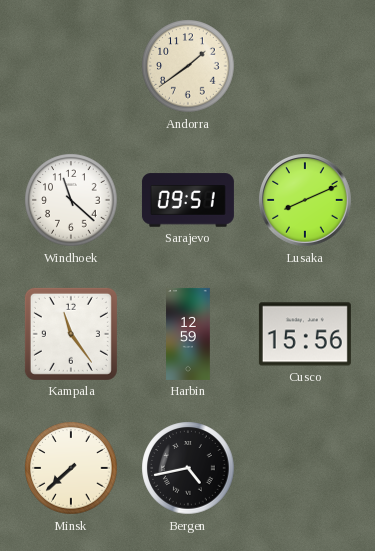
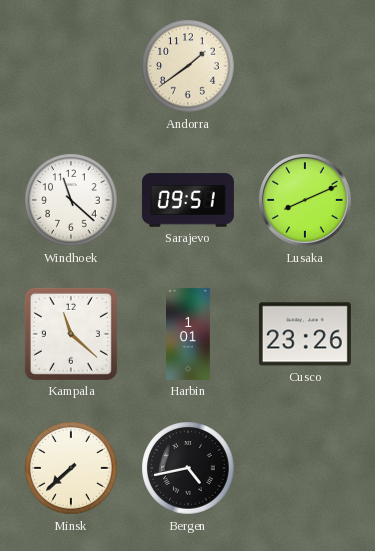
Kampala: 11:24 -> 11:22 (71, 334)
Harbin: 12:59 -> 1:01 (188, 334)
Cusco: 15:56 -> 23:26 (305, 334)
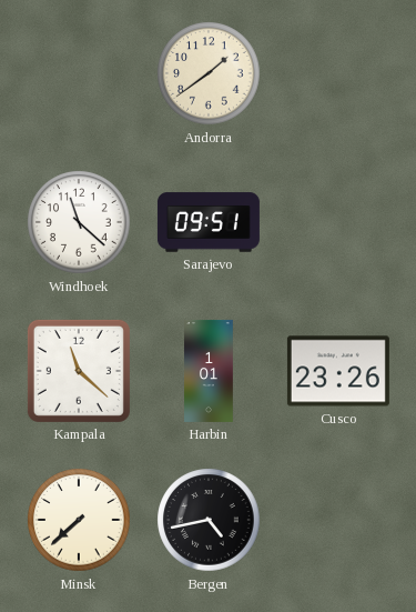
Lusaka: 8:11 -> none (306, 201)
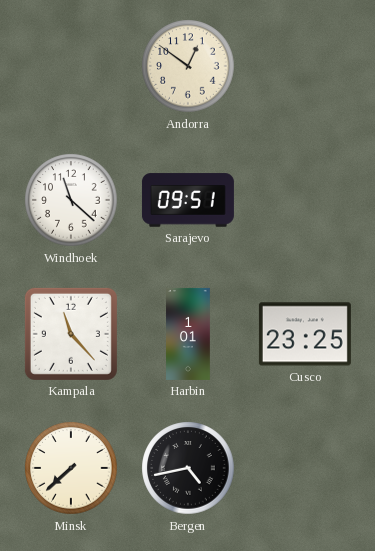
Andorra: 1:39 -> 12:51 (188, 66)
Kampala: 11:22 -> 11:23 (71, 334)
Cusco: 23:26 -> 23:25 (305, 334)
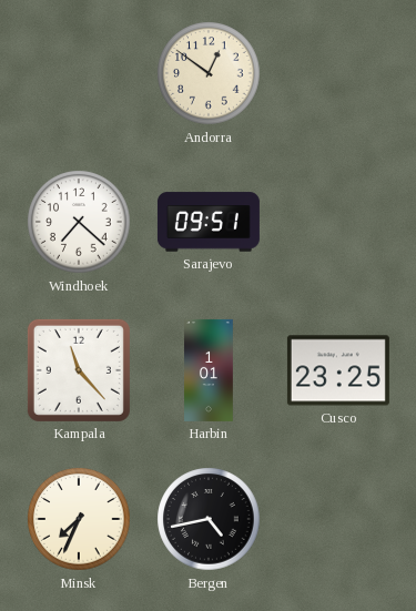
Windhoek: 11:22 -> 7:22 (79, 222)
Minsk: 7:38 -> 7:34 (79, 519)
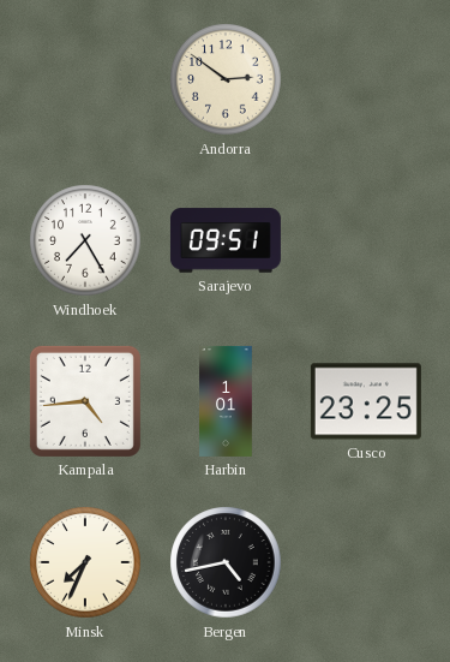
Andorra: 12:51 -> 2:51 (226, 79)
Windhoek: 7:22 -> 7:25 (85, 240)
Kampala: 11:23 -> 4:44 (85, 401)
